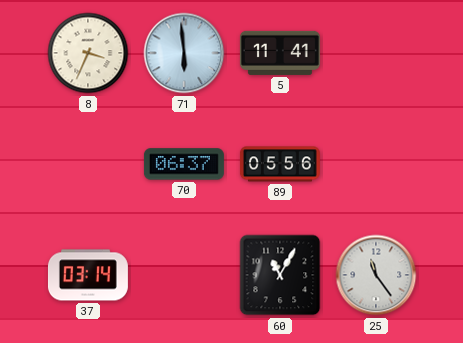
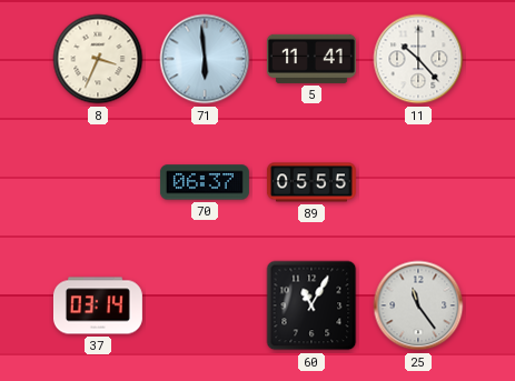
11: none -> 10:23 (418, 59)
89: 05:56 -> 05:55 (311, 182)
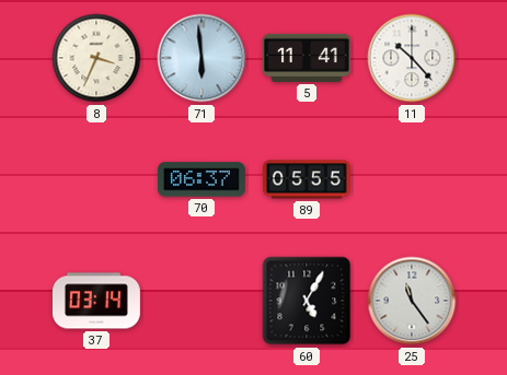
60: 11:05 -> 5:05 (307, 301)
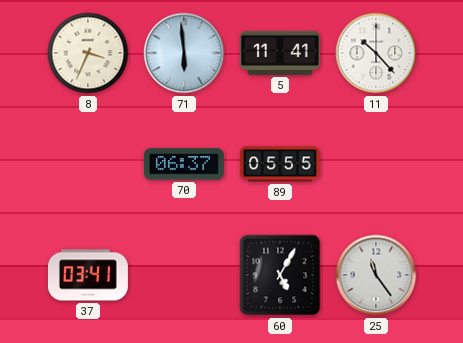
37: 03:14 -> 03:41 (88, 275)
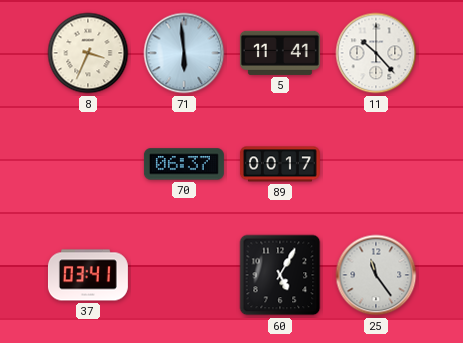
89: 05:55 -> 00:17 (280, 164)
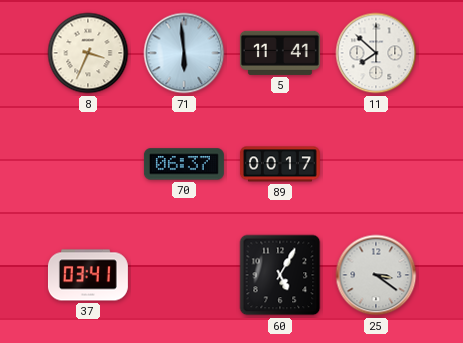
11: 10:23 -> 7:52 (376, 53)
25: 11:24 -> 3:21 (376, 275)
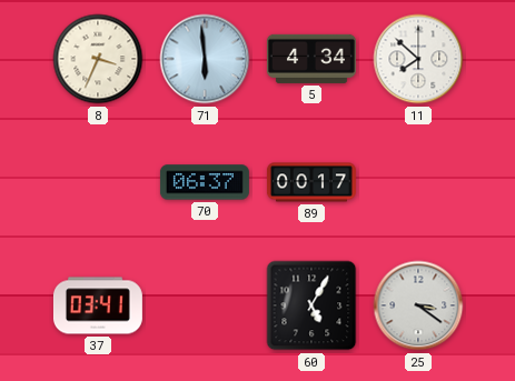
5: 11:41 -> 4:34 (311, 59)
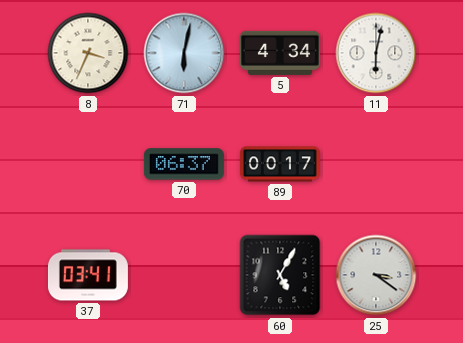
71: 5:59 -> 6:02 (184, 53)
11: 7:52 -> 6:02 (376, 53)
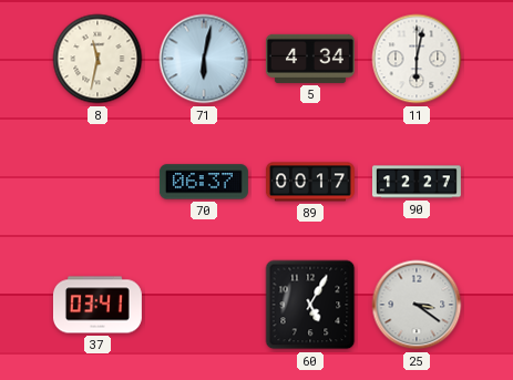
8: 3:34 -> 11:32 (98, 59)
90: none -> 12:27 (417, 182)
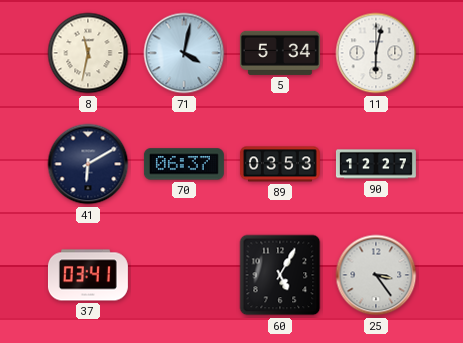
71: 6:02 -> 4:02 (184, 53)
5: 4:34 -> 5:34 (280, 53)
41: none -> 6:10 (88, 164)
89: 00:17 -> 03:53 (280, 164)
25: 3:21 -> 3:24 (376, 275)
